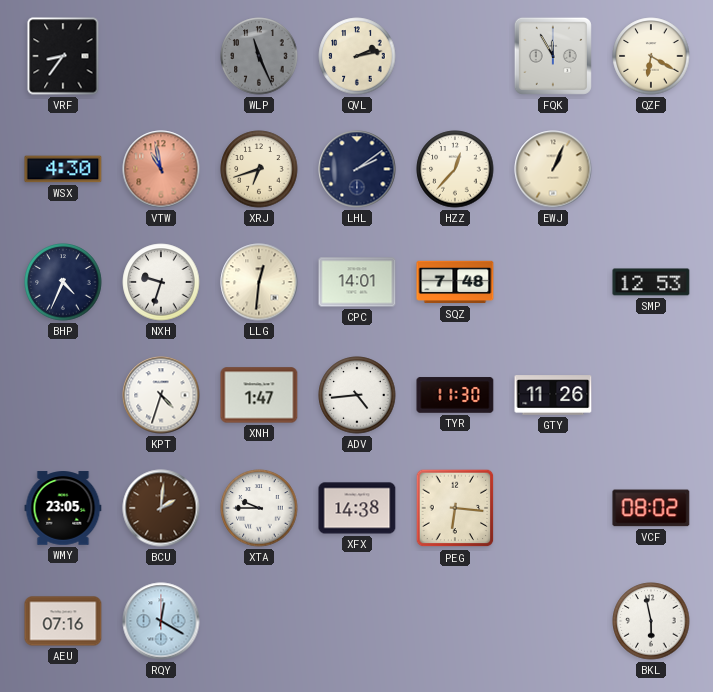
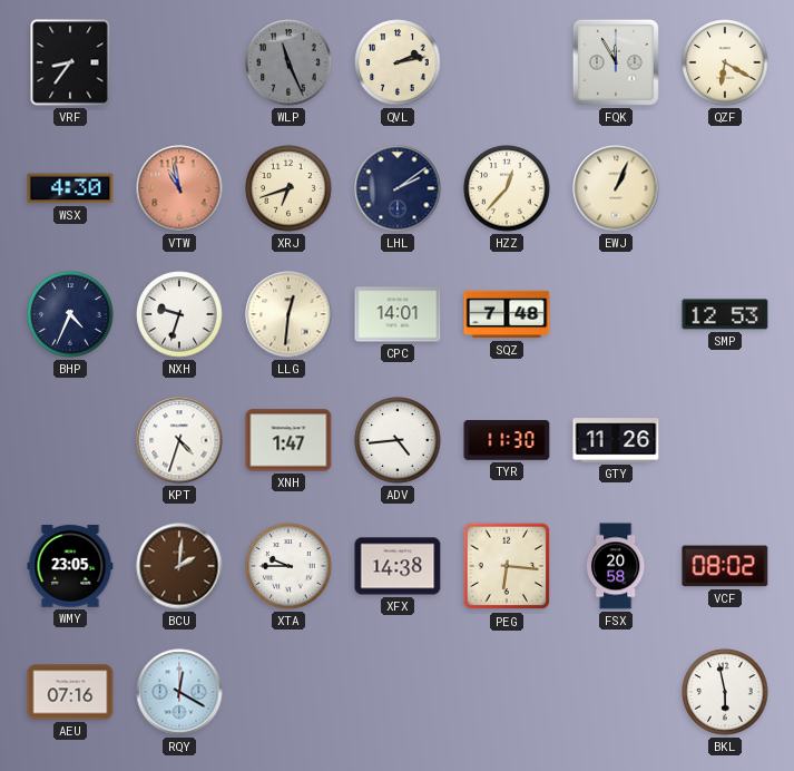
FSX: none -> 20:58 (616, 566)
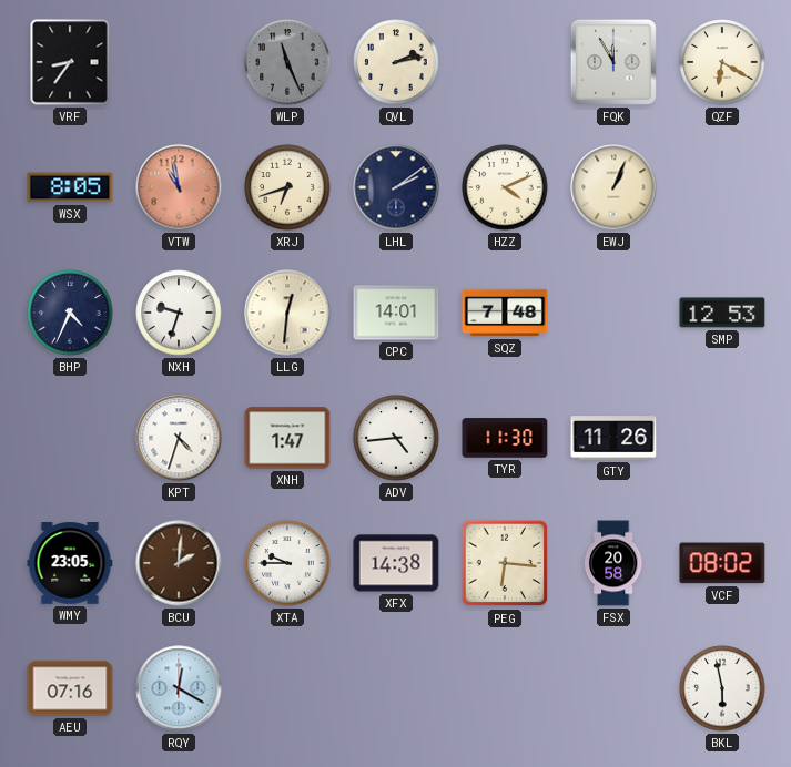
WSX: 4:30 -> 8:05 (70, 187)
HZZ: 12:37 -> 4:11 (505, 187)
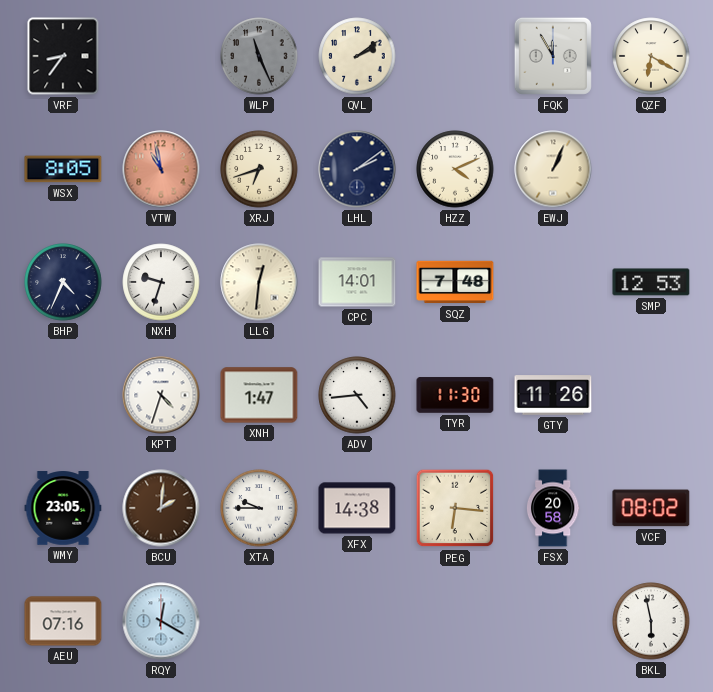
QVL: 2:13 -> 2:09 (357, 56)
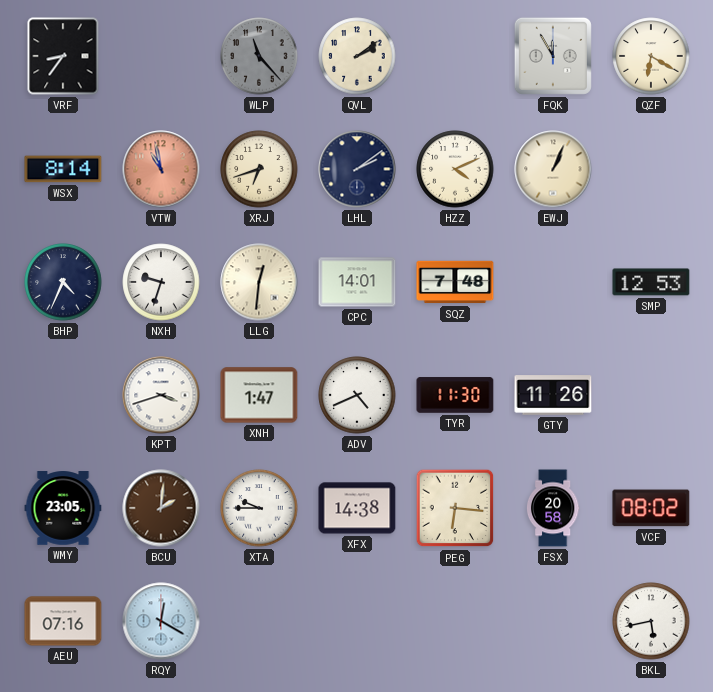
WLP: 11:26 -> 11:23 (259, 56)
WSX: 8:05 -> 8:14 (63, 169)
KPT: 4:33 -> 3:42 (161, 395)
ADV: 4:44 -> 4:41 (357, 395)
BKL: 5:58 -> 5:43 (651, 621)
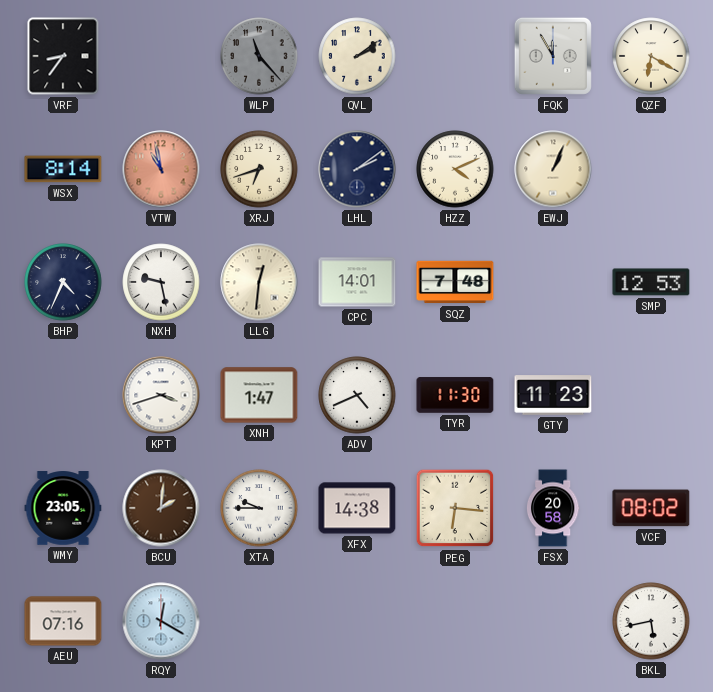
NXH: 9:33 -> 9:28 (161, 282)
GTY: 11:26 -> 11:23 (553, 395)
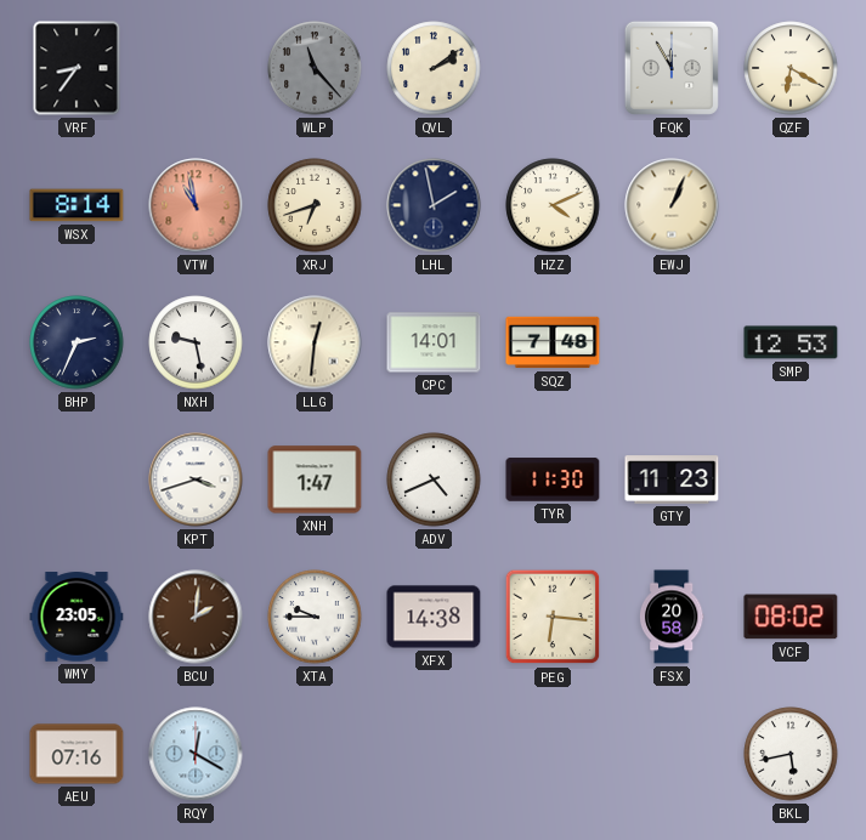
LHL: 2:09 -> 1:58 (434, 205)
BHP: 4:34 -> 2:34 (77, 342)
